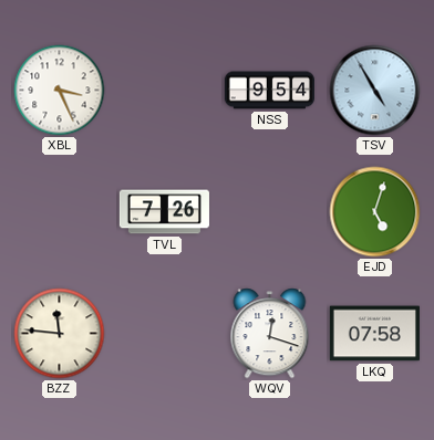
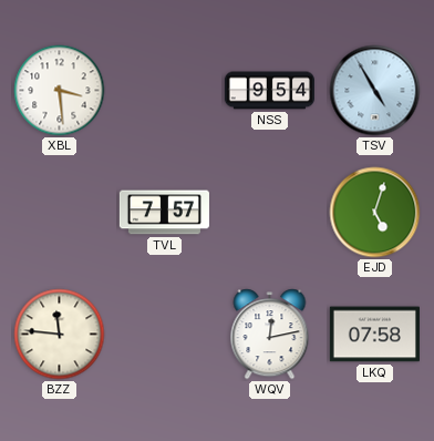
XBL: 3:26 -> 3:29 (60, 91)
TVL: 7:26 -> 7:57 (164, 213)
WQV: 12:18 -> 12:13 (270, 335)
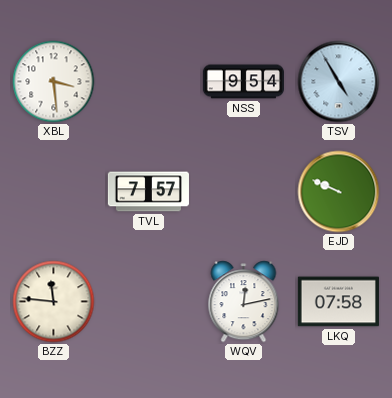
EJD: 5:03 -> 9:49 (339, 192)
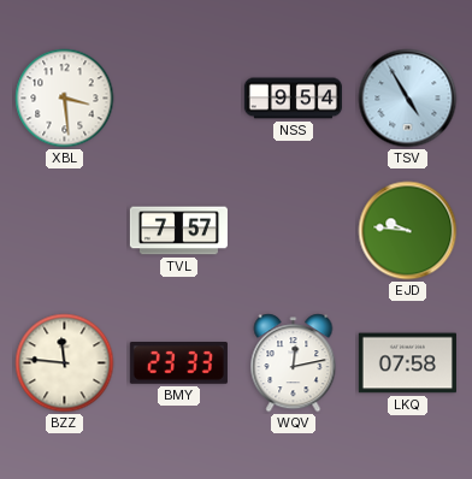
EJD: 9:49 -> 9:46 (408, 231)
BMY: none -> 23:33 (178, 363)
